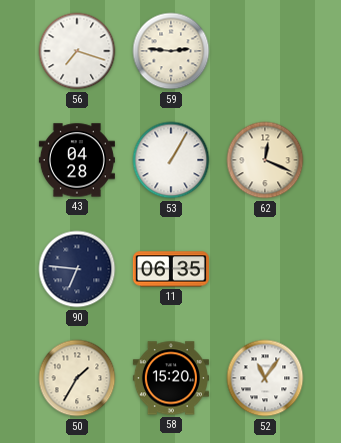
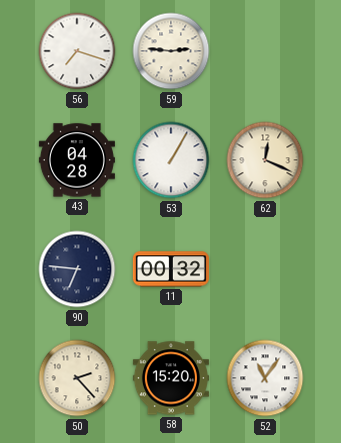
11: 06:35 -> 00:32 (171, 269)
50: 1:35 -> 2:23 (77, 378)
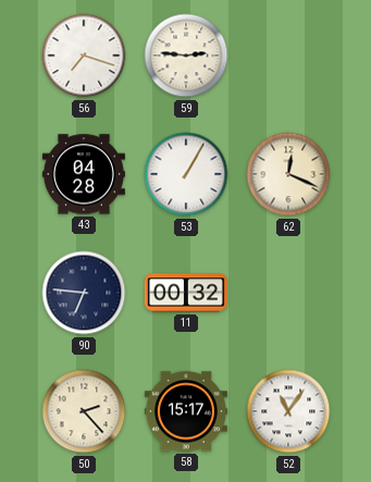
58: 15:20 -> 15:17 (186, 411)
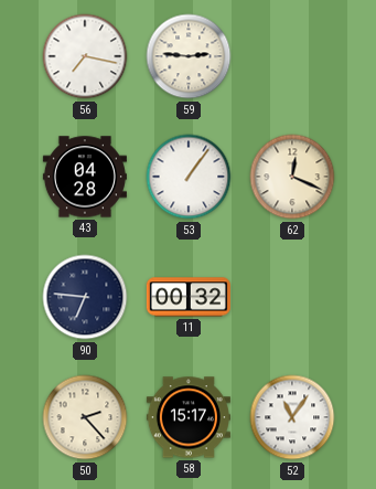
56: 7:18 -> 7:17 (85, 56)
53: 1:05 -> 1:06 (189, 177)
